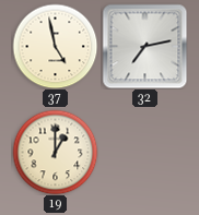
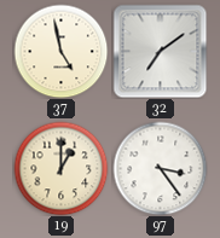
32: 7:13 -> 7:09 (160, 51)
97: none -> 3:24 (160, 168)
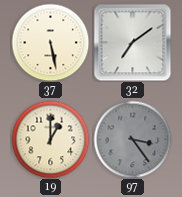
37: 4:58 -> 5:28 (50, 42)
97 dial: white -> grey (132, 139)
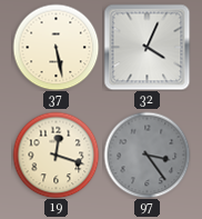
32: 7:09 -> 4:04 (147, 47)
19: 1:00 -> 12:18 (55, 155)
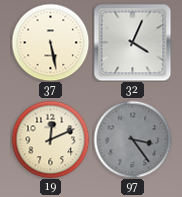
19: 12:18 -> 12:11 (50, 139)
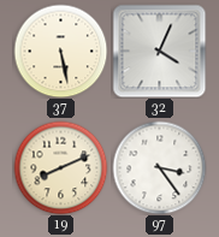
19: 12:11 -> 8:11 (60, 167)
97 dial: grey -> white (159, 167)
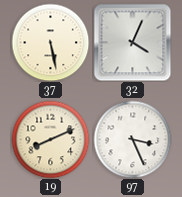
97: 3:24 -> 3:26 (132, 139)
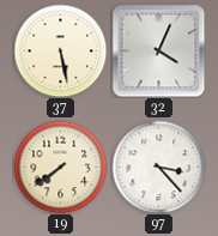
19: 8:11 -> 7:39 (60, 167)
97: 3:26 -> 3:23 (158, 167)
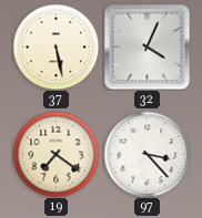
19: 7:39 -> 7:21 (55, 154)
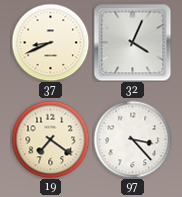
37: 5:28 -> 8:41 (50, 42)
